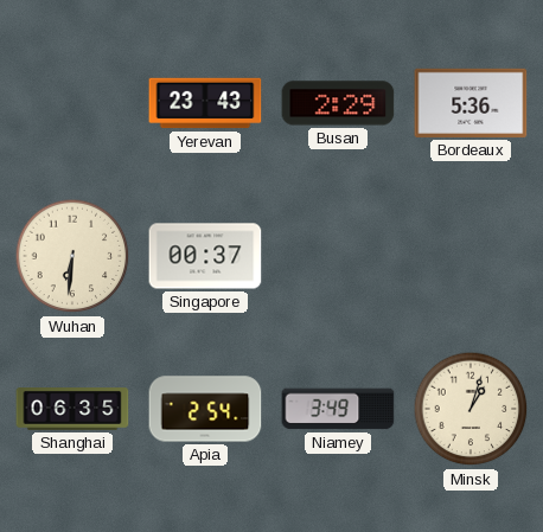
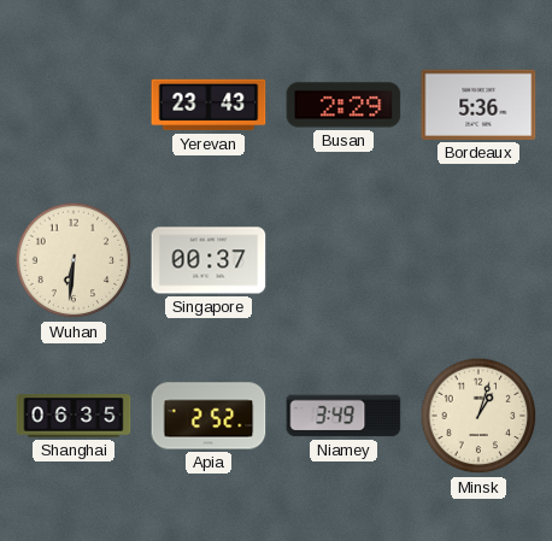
Apia: 2:54 -> 2:52 (209, 416)
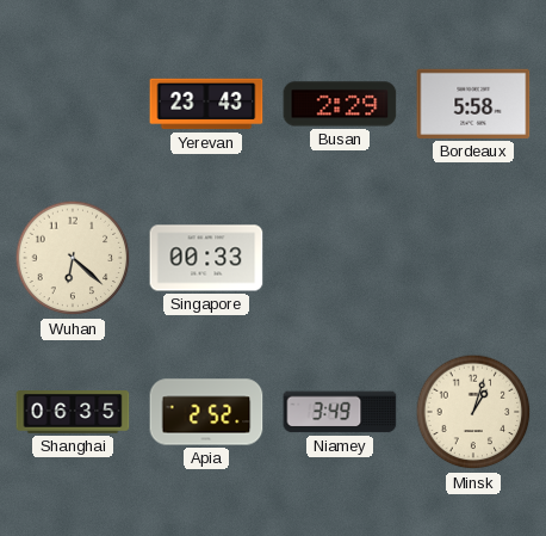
Bordeaux: 5:36 -> 5:58 (473, 104)
Wuhan: 6:31 -> 6:22 (73, 258)
Singapore: 00:37 -> 00:33 (206, 258)
